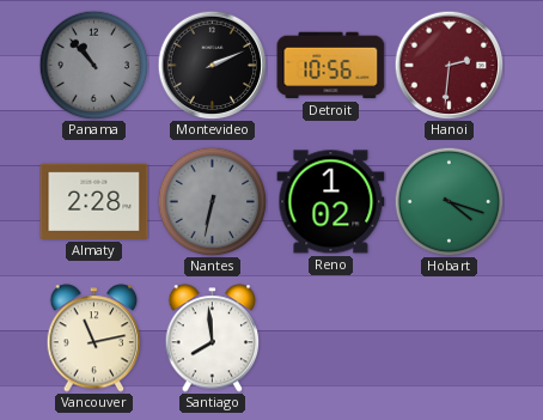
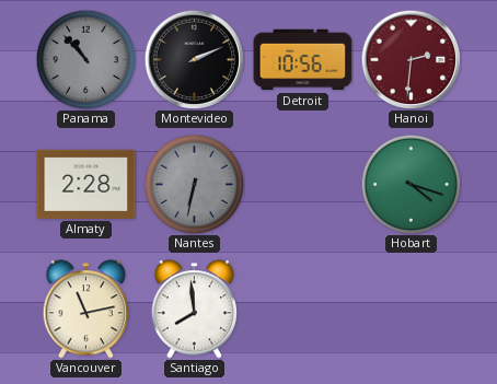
Reno: 1:02 -> none (331, 202)
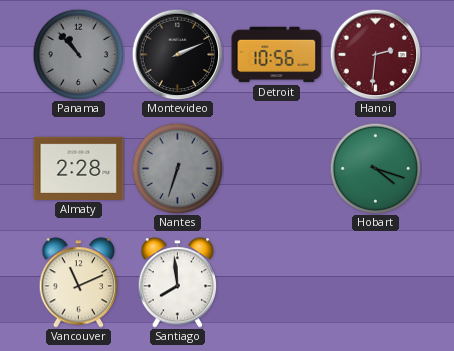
Nantes: 6:32 -> 6:33 (177, 168)
Vancouver: 11:13 -> 11:11 (79, 283)
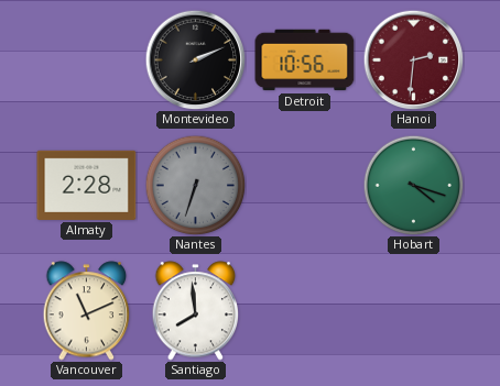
Panama: 10:53 -> none (78, 54)
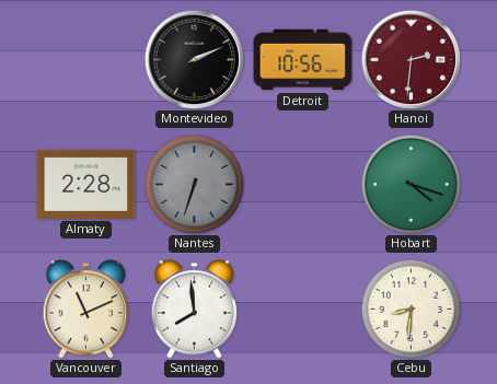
Cebu: none -> 8:31 (411, 309)
